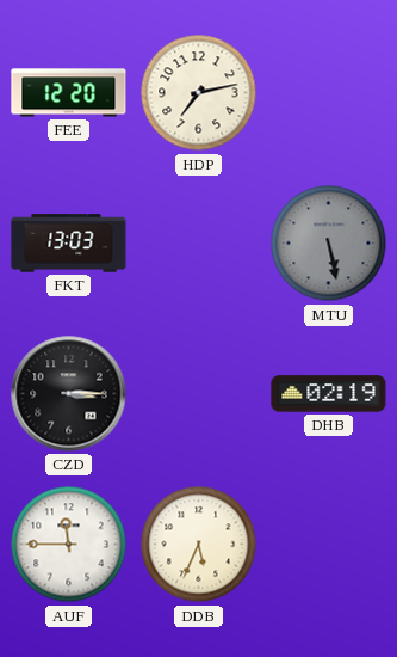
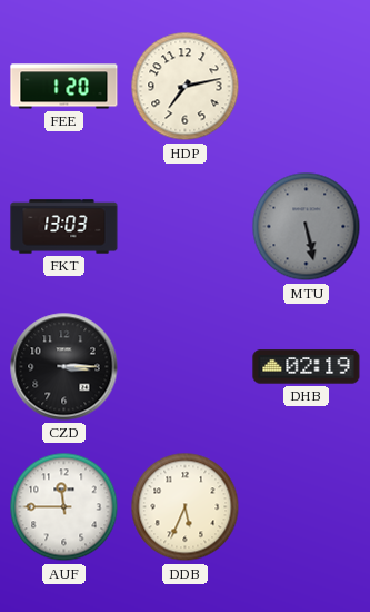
FEE: 12:20 -> 1:20 (64, 87)
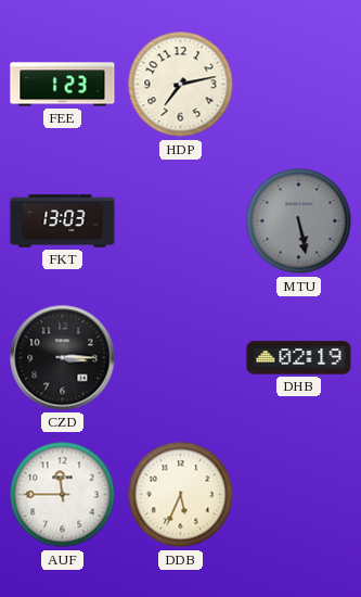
FEE: 1:20 -> 1:23 (63, 85)
